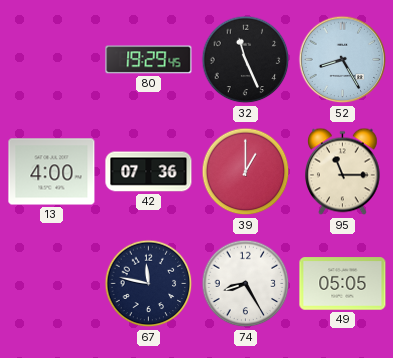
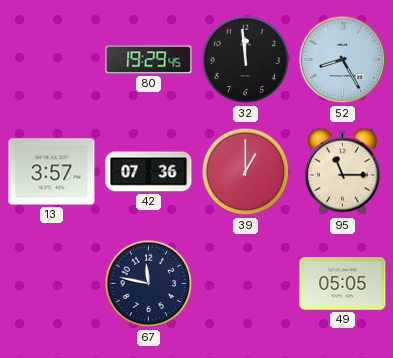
32: 11:26 -> 11:59 (246, 60)
13: 4:00 -> 3:57 (52, 172)
74: 8:25 -> none (246, 284)
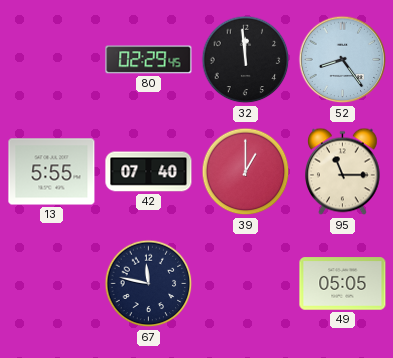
80: 19:29 -> 02:29 (149, 60)
52: 8:25 -> 8:24 (343, 60)
13: 3:57 -> 5:55 (52, 172)
42: 07:36 -> 07:40 (149, 172)
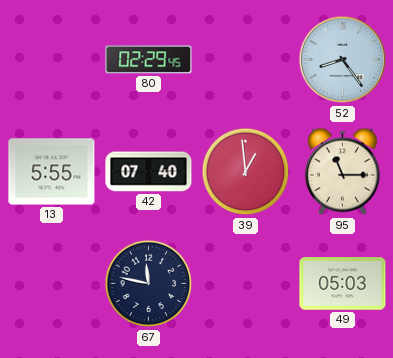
32: 11:59 -> none (246, 60)
39: 1:00 -> 12:59 (246, 172)
49: 05:05 -> 05:03 (343, 284)
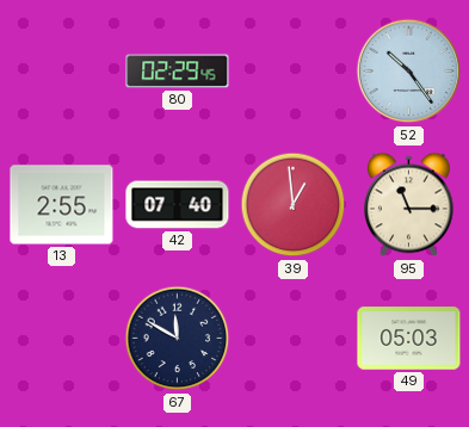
52: 8:24 -> 10:24 (409, 72)
13: 5:55 -> 2:55 (62, 205)
67: 11:47 -> 11:50 (178, 339)
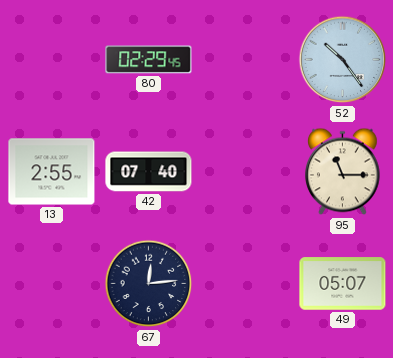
39: 12:59 -> none (294, 205)
67: 11:50 -> 12:14 (149, 284)
49: 05:03 -> 05:07 (343, 284)
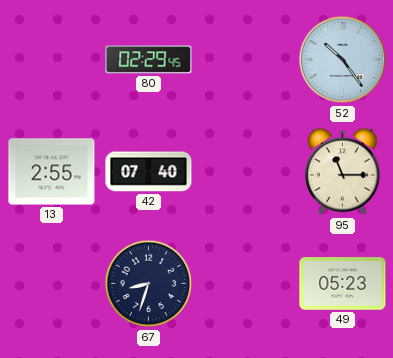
67: 12:14 -> 8:33 (149, 284)
49: 05:07 -> 05:23 (343, 284)
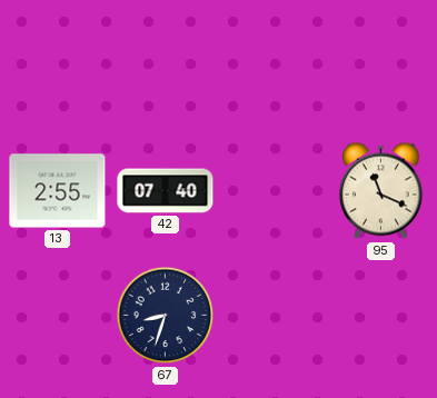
80: 02:29 -> none (149, 60)
52: 10:24 -> none (343, 60)
95: 11:15 -> 11:19 (381, 191)
49: 05:23 -> none (343, 284)
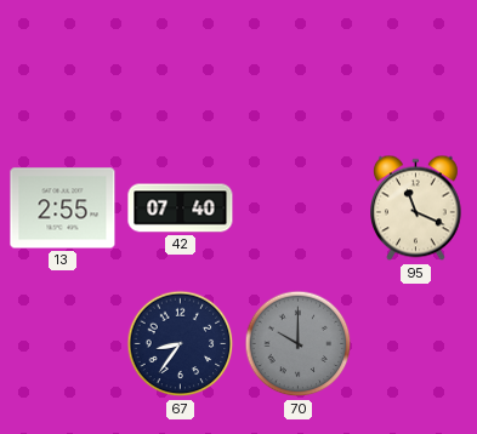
67: 8:33 -> 8:36 (181, 344)
70: none -> 10:00 (299, 344)
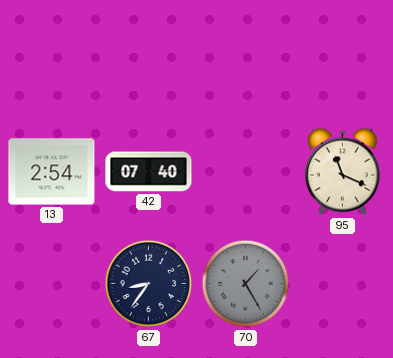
13: 2:55 -> 2:54 (52, 172)
70: 10:00 -> 1:25 (246, 284)
